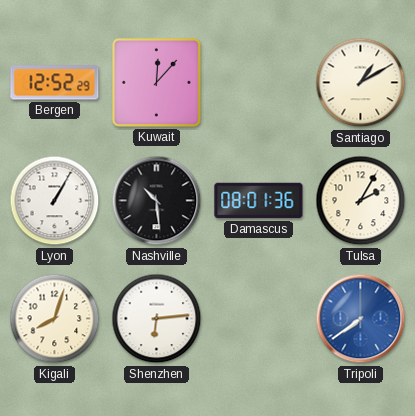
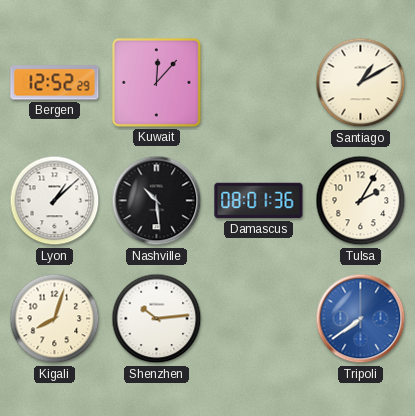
Lyon: 1:05 -> 1:08 (55, 201)
Shenzhen: 6:14 -> 10:14 (157, 319)
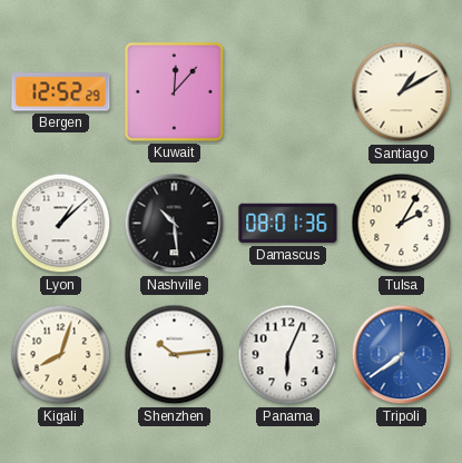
Panama: none -> 6:04 (288, 355)
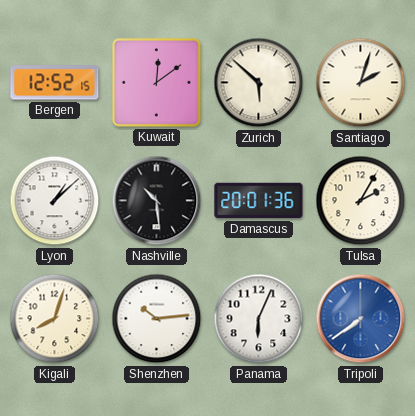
Bergen: 12:52:29 -> 12:52:15 (55, 83)
Kuwait: 12:07 -> 12:09 (156, 82)
Zurich: none -> 5:52 (259, 83)
Santiago: 1:10 -> 2:03 (361, 83)
Damascus: 08:01 -> 20:01 (259, 201)
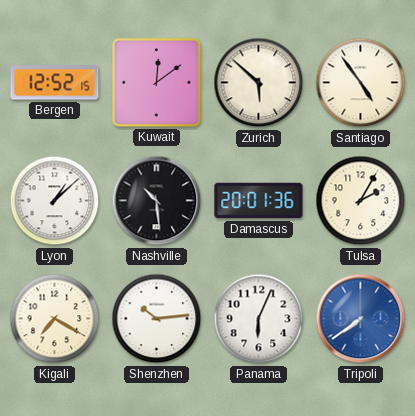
Santiago: 2:03 -> 4:54 (361, 83)
Kigali: 8:03 -> 7:20 (55, 319)
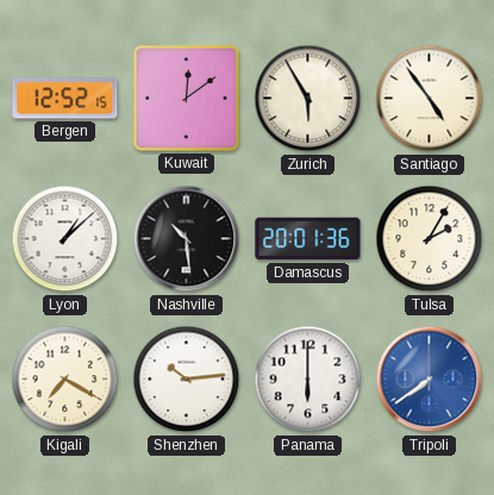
Zurich: 5:52 -> 5:55 (308, 99)
Panama: 6:04 -> 6:00 (308, 380)
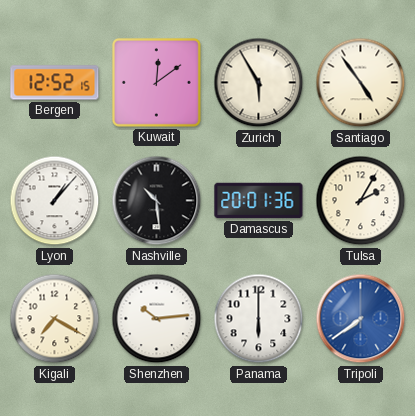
Lyon: 1:08 -> 1:07 (55, 201)
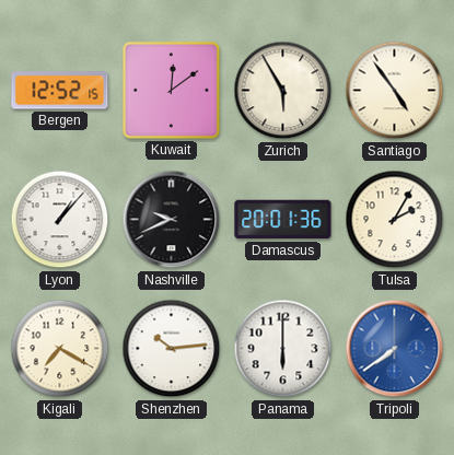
Nashville: 10:29 -> 9:41 (172, 220)
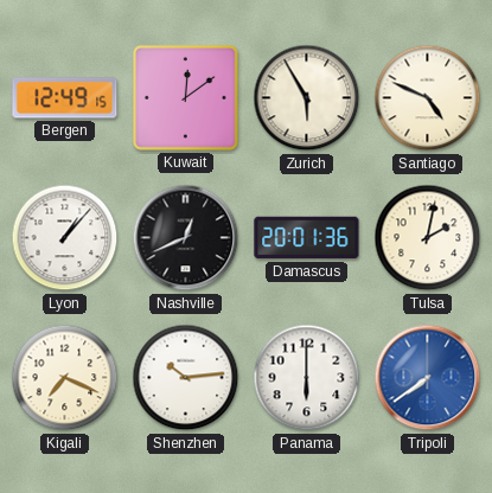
Bergen: 12:52 -> 12:49 (65, 98)
Santiago: 4:54 -> 4:49 (428, 98)
Nashville: 9:41 -> 12:41 (186, 238)
Tulsa: 2:05 -> 2:02 (428, 238)
Kigali: 7:20 -> 7:19 (65, 378)
